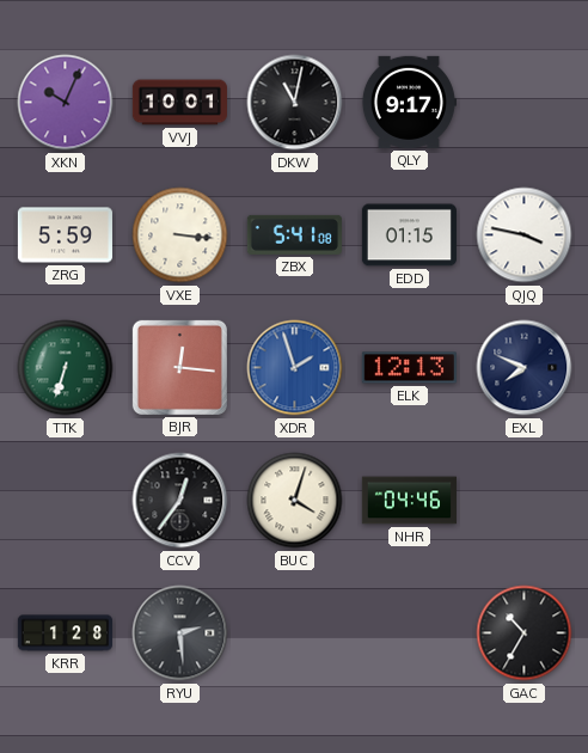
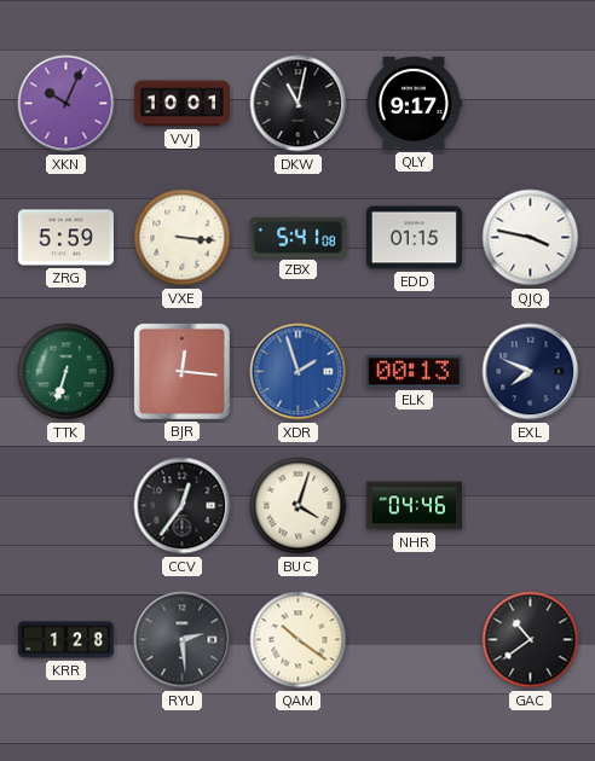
ELK: 12:13 -> 00:13 (414, 372)
QAM: none -> 10:21 (299, 640)
GAC: 10:35 -> 10:39 (531, 640)
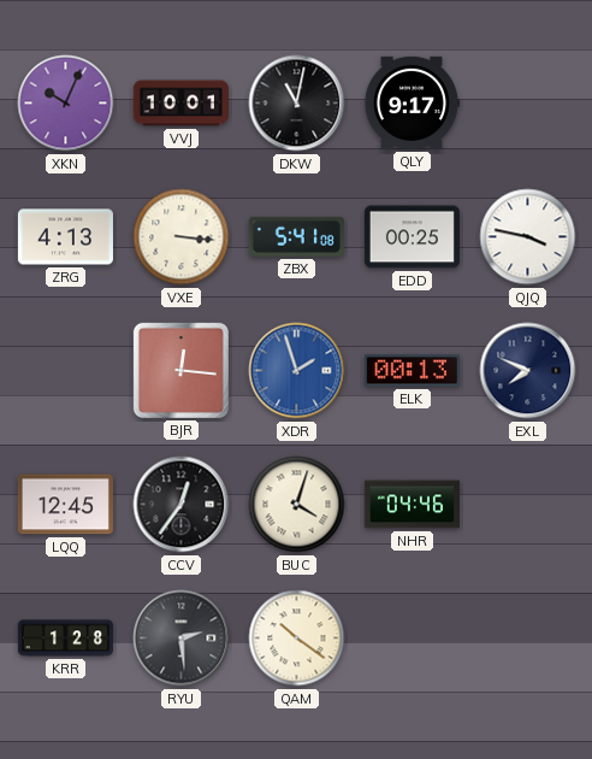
ZRG: 5:59 -> 4:13 (65, 237)
EDD: 01:15 -> 00:25 (412, 237)
TTK: 6:33 -> none (67, 372)
LQQ: none -> 12:45 (65, 505)
GAC: 10:39 -> none (531, 640)
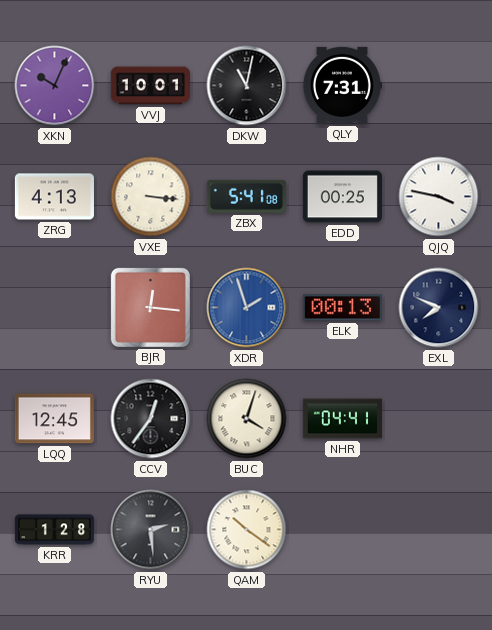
QLY: 9:17 -> 7:31 (342, 85)
NHR: 04:46 -> 04:41 (342, 419)
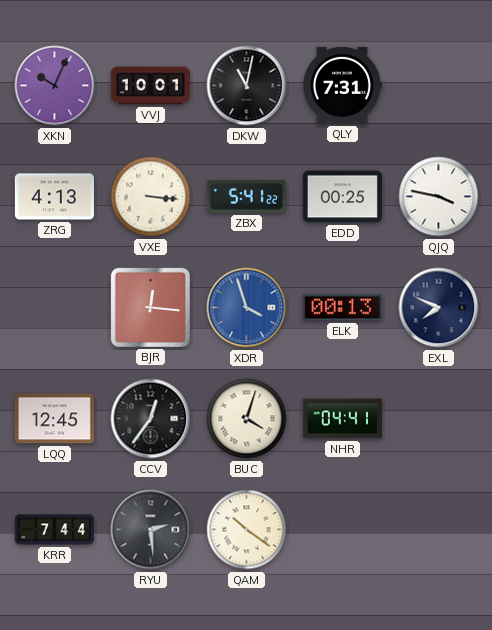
ZBX: 5:41:08 -> 5:41:22 (246, 196)
XDR: 1:57 -> 3:57 (247, 308)
KRR: 1:28 -> 7:44 (54, 530)
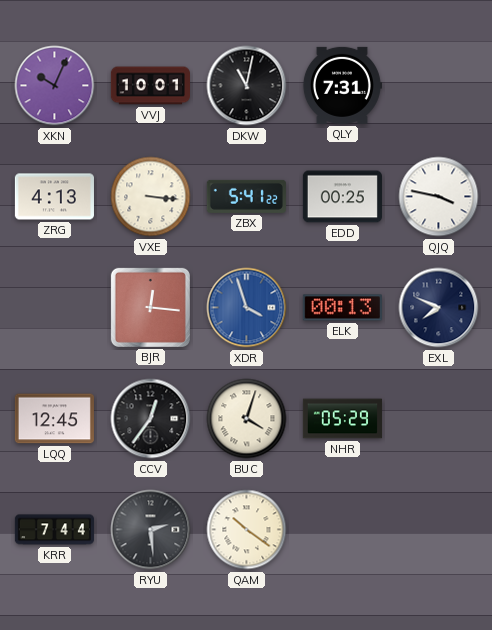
NHR: 04:41 -> 05:29 (342, 419)
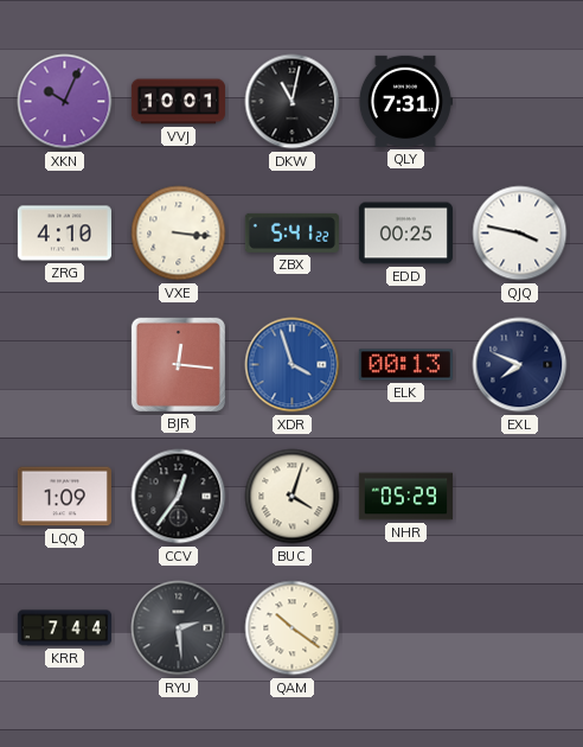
ZRG: 4:13 -> 4:10 (64, 234)
LQQ: 12:45 -> 1:09 (64, 497)
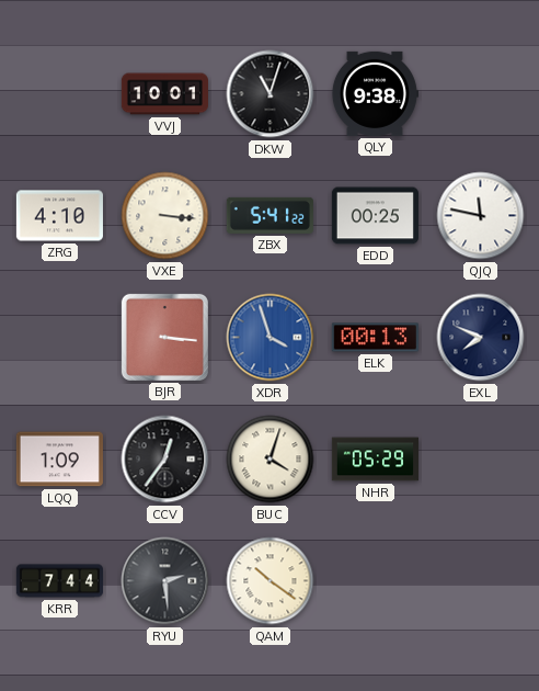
XKN: 10:04 -> none (65, 102)
DKW: 11:02 -> 11:03 (271, 94)
QLY: 7:31 -> 9:38 (375, 93)
QJQ: 3:47 -> 11:47 (481, 216)
BJR: 12:16 -> 3:16 (164, 337)
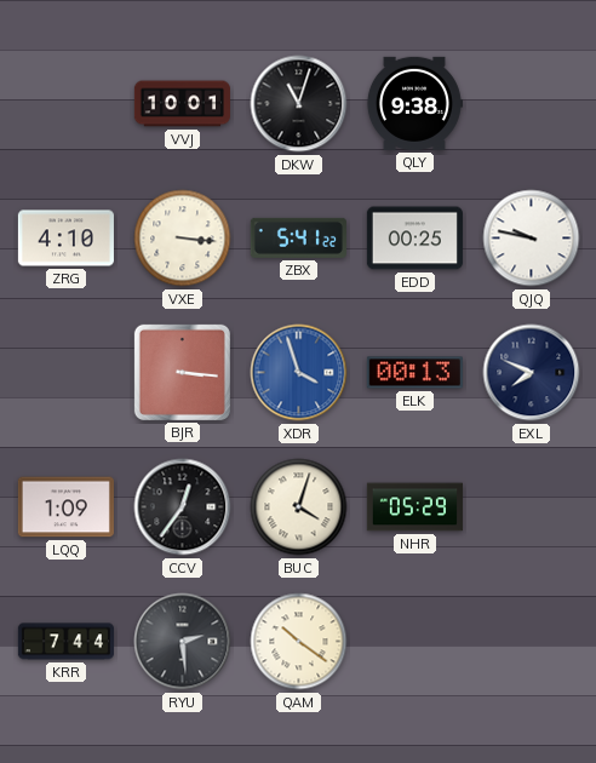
QJQ: 11:47 -> 9:47 (532, 239)
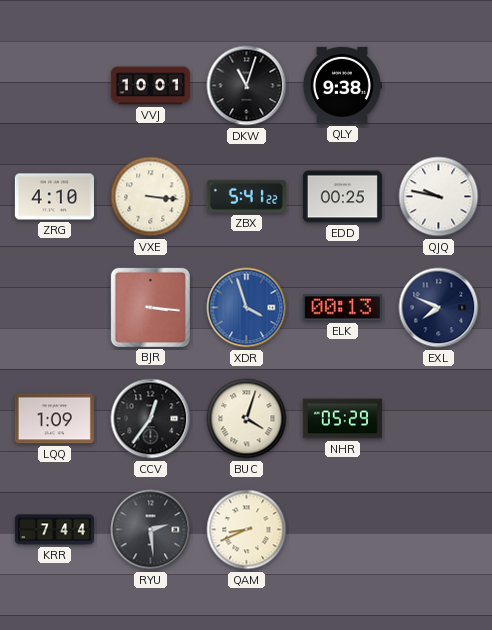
QAM: 10:21 -> 8:41 (247, 530)
